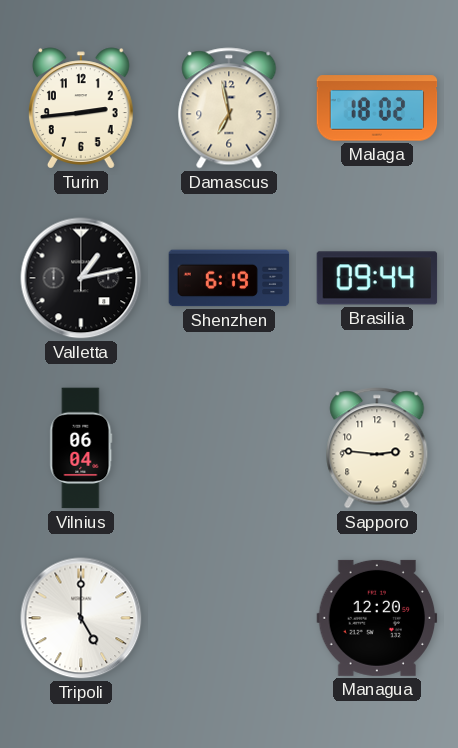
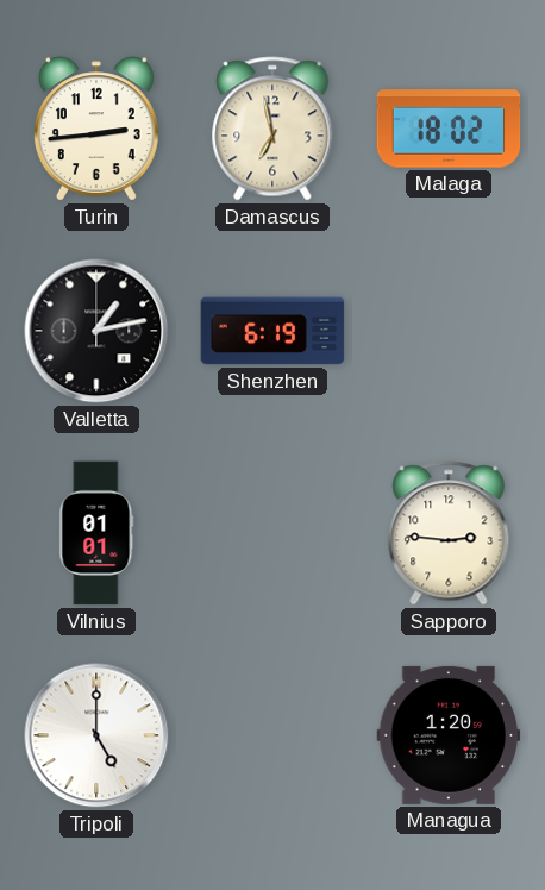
Brasilia: 09:44 -> none (377, 278)
Vilnius: 06:04 -> 01:01 (96, 533)
Managua: 12:20 -> 1:20 (449, 735)
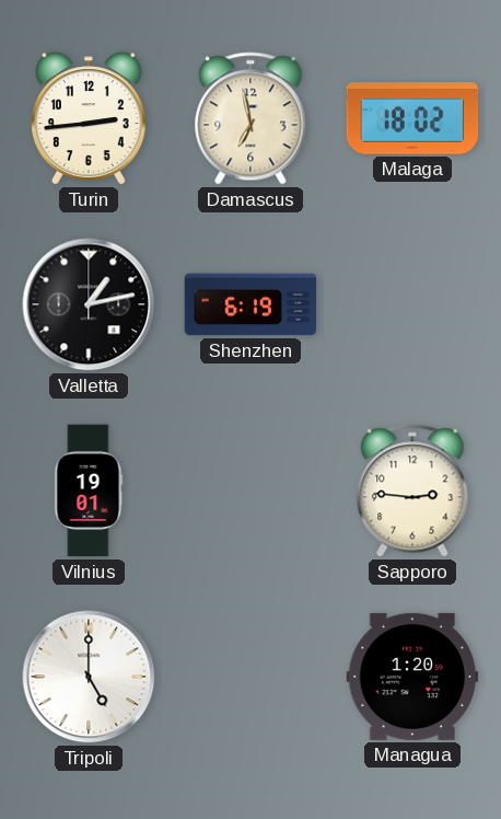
Vilnius: 01:01 -> 19:01 (89, 491)
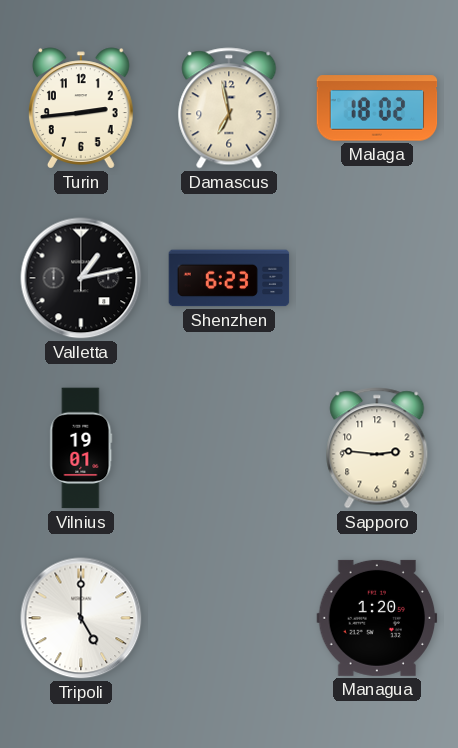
Shenzhen: 6:19 -> 6:23 (229, 278)
